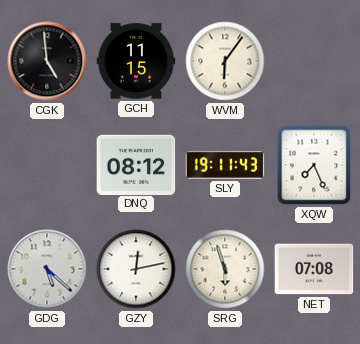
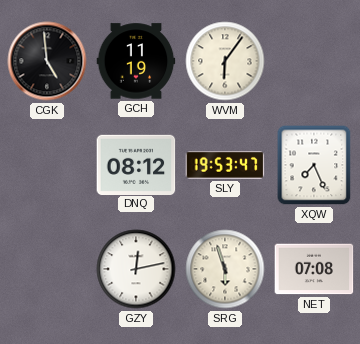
GCH: 11:15 -> 11:19 (136, 61)
SLY: 19:11 -> 19:53 (225, 166)
GDG: 5:22 -> none (47, 269)
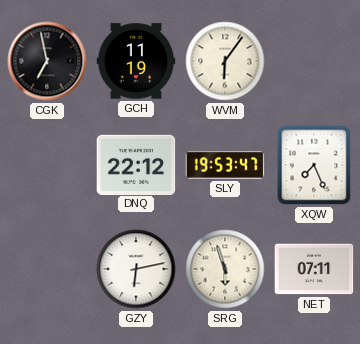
CGK: 4:59 -> 6:58 (47, 61)
DNQ: 08:12 -> 22:12 (136, 164)
GZY: 12:13 -> 6:13 (136, 269)
NET: 07:08 -> 07:11 (314, 269)
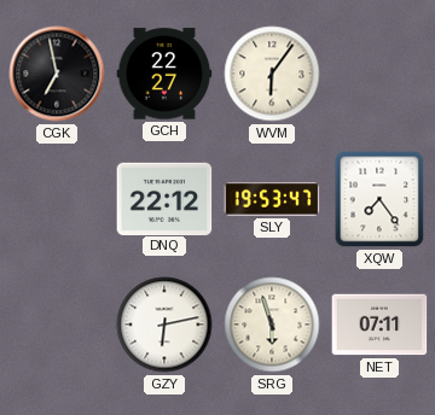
GCH: 11:19 -> 22:27 (164, 74)
XQW: 7:26 -> 7:24 (379, 199)
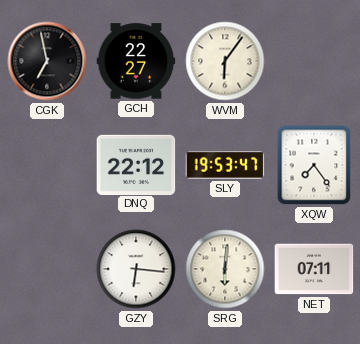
GZY: 6:13 -> 6:16 (136, 269)
SRG: 5:57 -> 6:01 (225, 269)
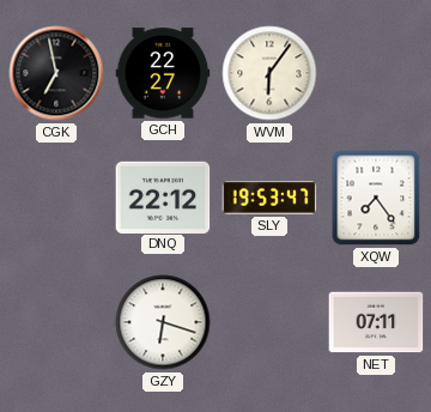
GZY: 6:16 -> 6:18 (163, 322)
SRG: 6:01 -> none (225, 269)
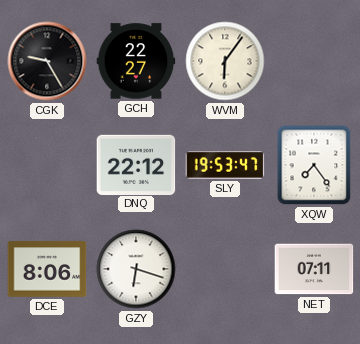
CGK: 6:58 -> 9:25 (47, 61)
DCE: none -> 8:06 (47, 269)
